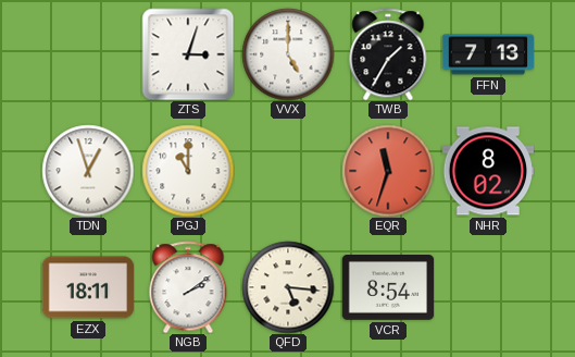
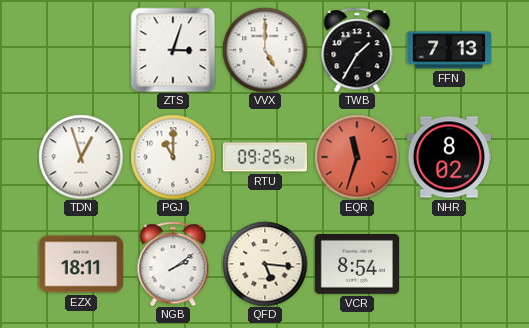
RTU: none -> 09:25 (264, 157)
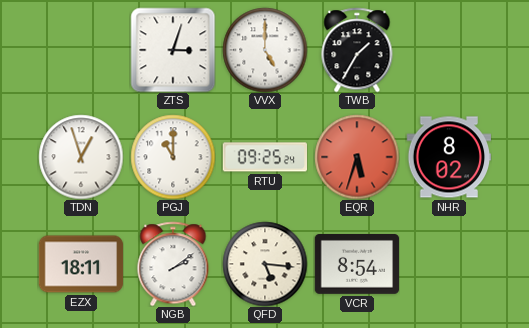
FFN: 7:13 -> none (449, 50)
EQR: 11:33 -> 5:33 (357, 157)
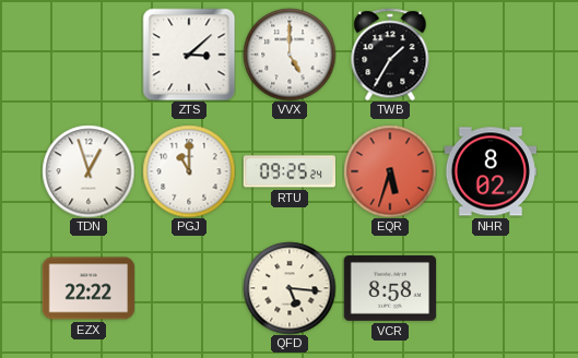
ZTS: 3:03 -> 3:08 (189, 55)
EZX: 18:11 -> 22:22 (89, 288)
NGB: 2:09 -> none (173, 264)
VCR: 8:54 -> 8:58 (390, 289)
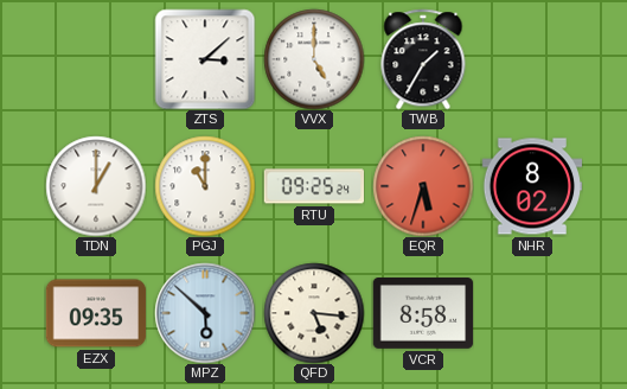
TDN: 12:57 -> 1:00 (96, 186)
EZX: 22:22 -> 09:35 (96, 313)
MPZ: none -> 5:52 (205, 313)
